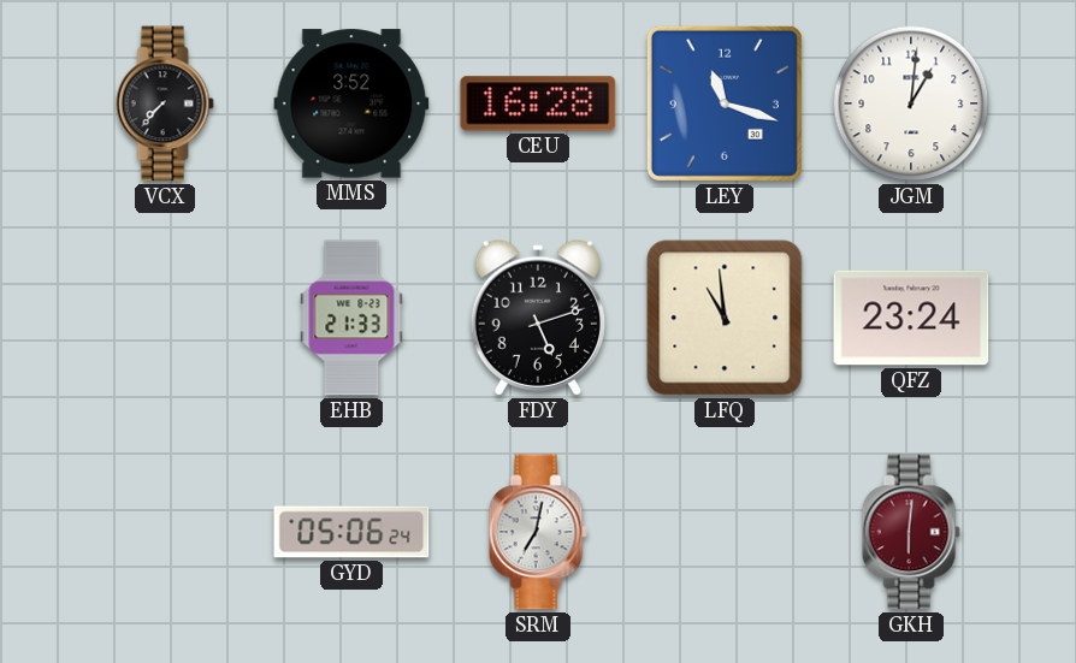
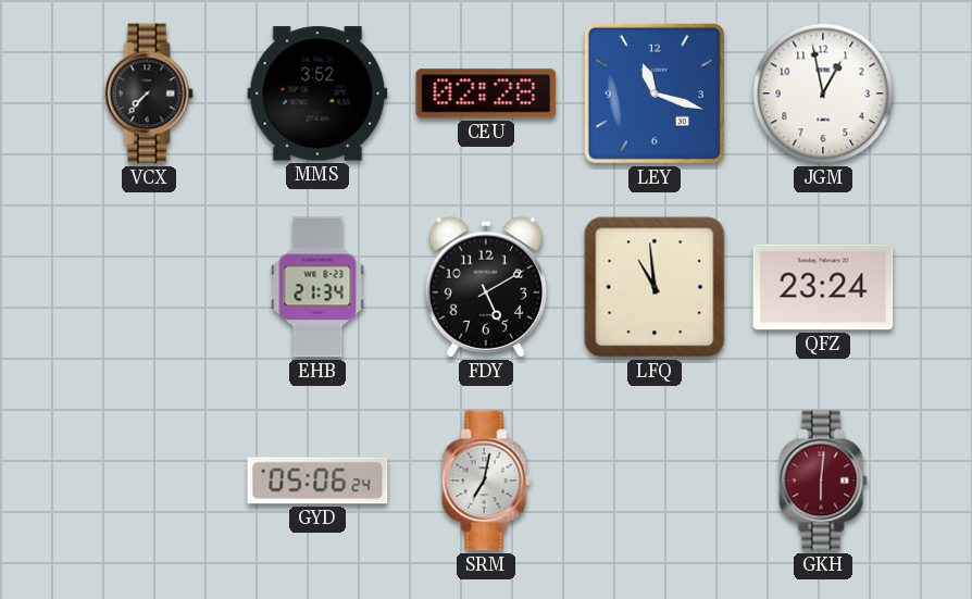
CEU: 16:28 -> 02:28 (486, 93)
JGM: 1:01 -> 12:58 (823, 93)
EHB: 21:33 -> 21:34 (317, 287)
FDY: 5:12 -> 5:10 (485, 287)
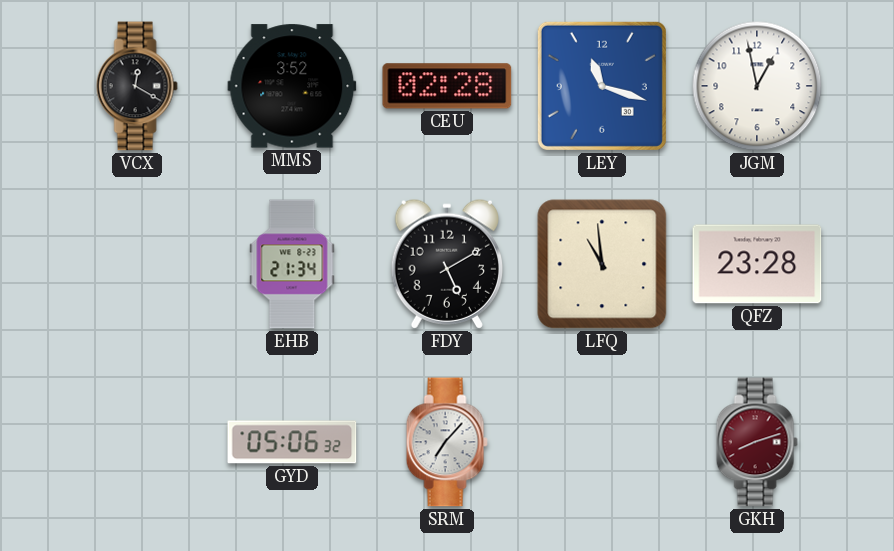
VCX: 7:37 -> 12:20 (137, 86)
QFZ: 23:24 -> 23:28 (757, 264)
GYD: 05:06:24 -> 05:06:32 (292, 442)
SRM: 7:02 -> 7:07 (447, 442)
GKH: 6:01 -> 8:12 (757, 442)
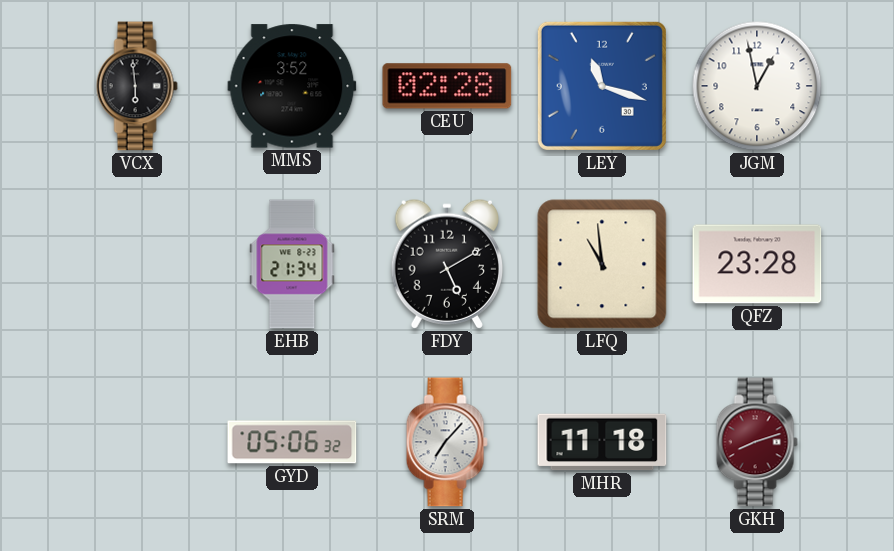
VCX: 12:20 -> 5:59 (137, 86)
MHR: none -> 11:18 (602, 442)
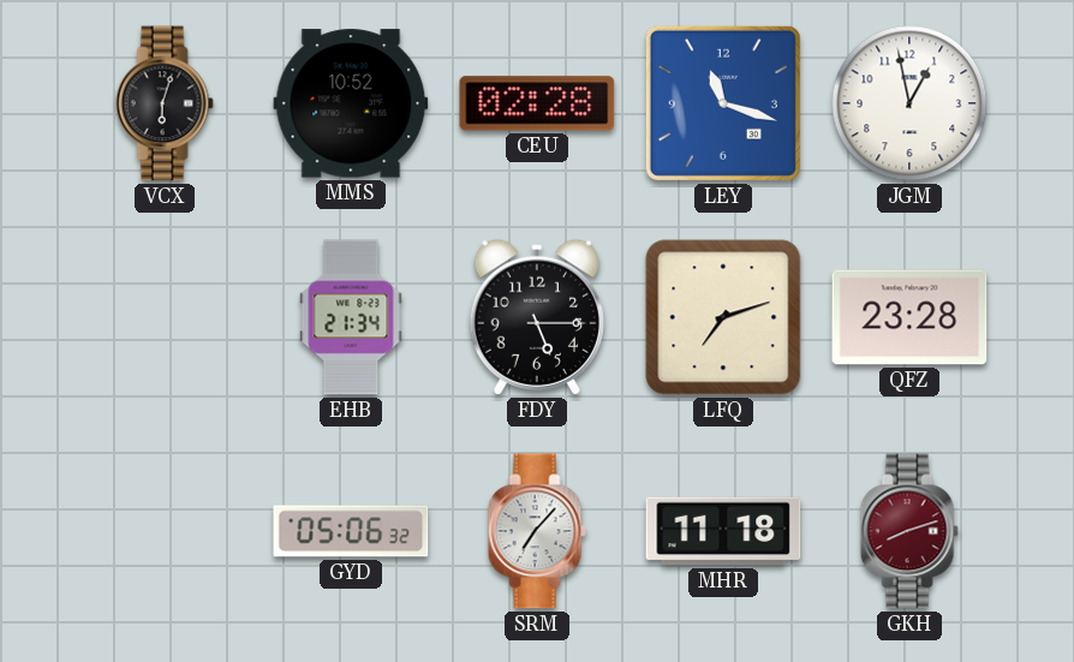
VCX: 5:59 -> 6:03 (165, 103)
MMS: 3:52 -> 10:52 (351, 103)
FDY: 5:10 -> 5:15 (536, 317)
LFQ: 10:59 -> 7:12 (723, 317)
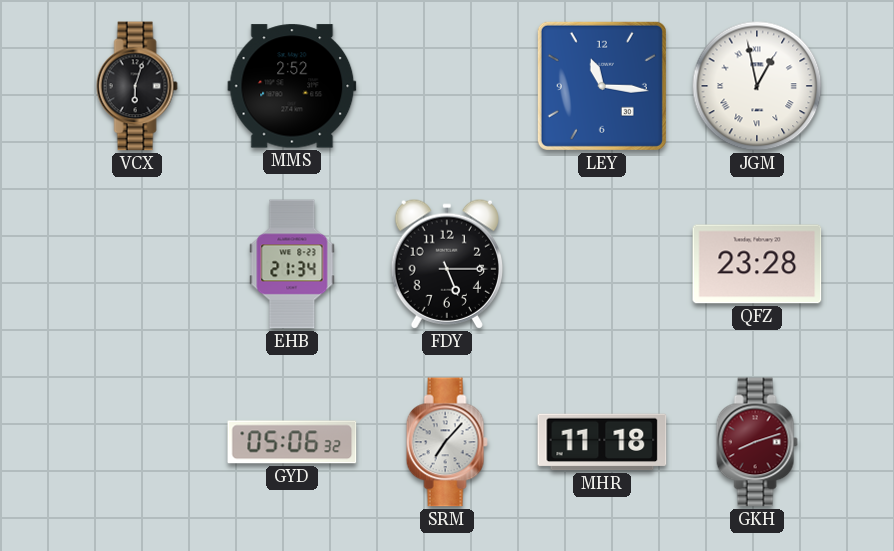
MMS: 10:52 -> 2:52 (292, 86)
CEU: 02:28 -> none (537, 103)
LEY: 11:18 -> 11:16 (602, 86)
JGM numerals: Arabic -> Roman (757, 86)
LFQ: 7:12 -> none (723, 317)
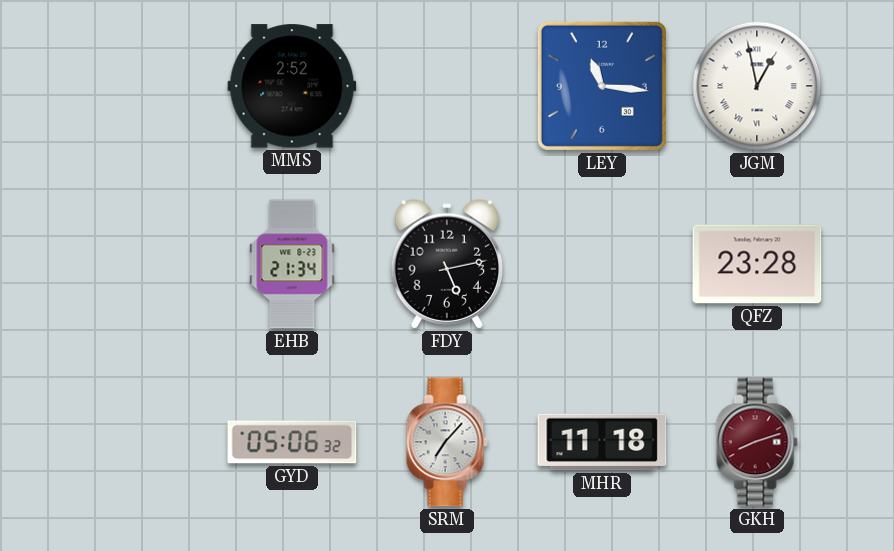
VCX: 6:03 -> none (137, 86)
FDY: 5:15 -> 5:13 (446, 264)
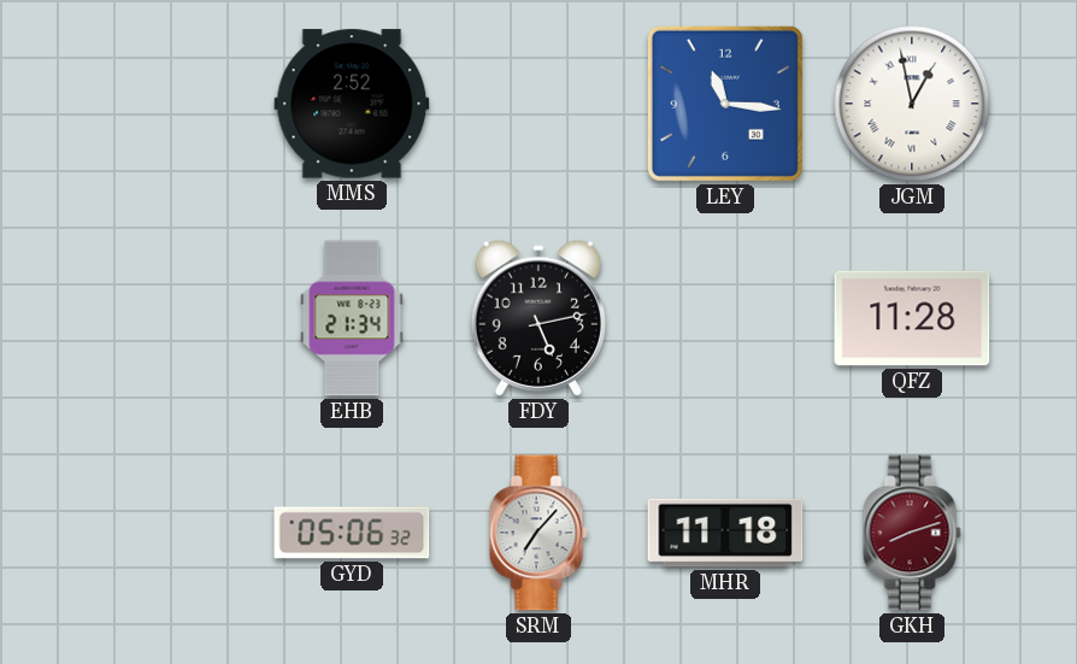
QFZ: 23:28 -> 11:28 (912, 318)
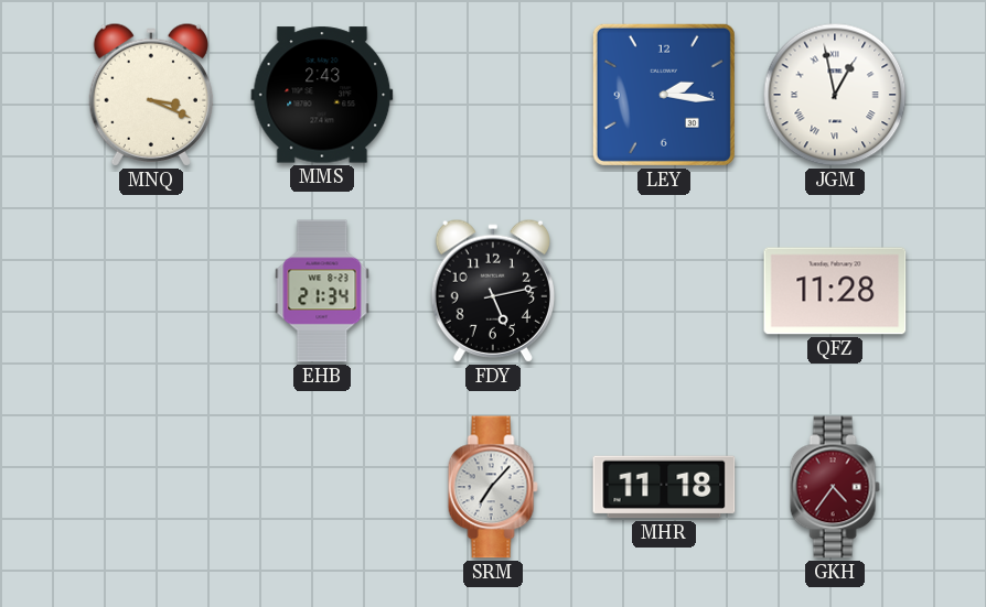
MNQ: none -> 3:19 (150, 95)
MMS: 2:52 -> 2:43 (322, 95)
LEY: 11:16 -> 2:16 (664, 95)
GYD: 05:06 -> none (352, 533)
GKH: 8:12 -> 4:36 (835, 487)
